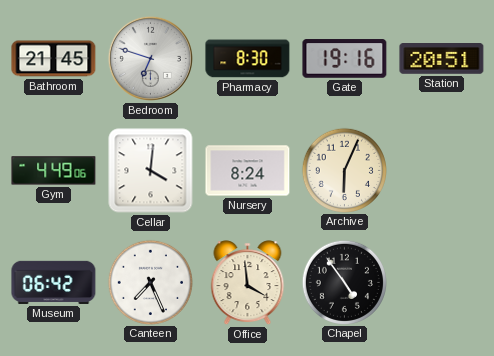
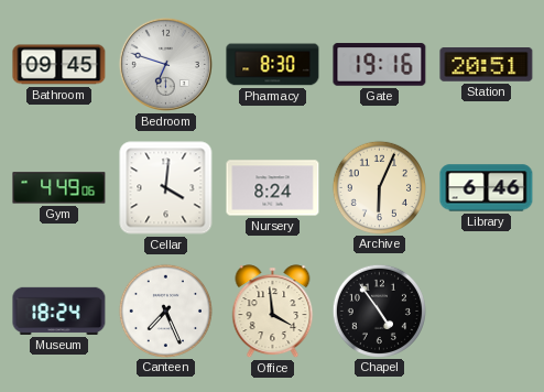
Bathroom: 21:45 -> 09:45 (59, 65)
Library: none -> 6:46 (487, 188)
Museum: 06:42 -> 18:24 (59, 311)
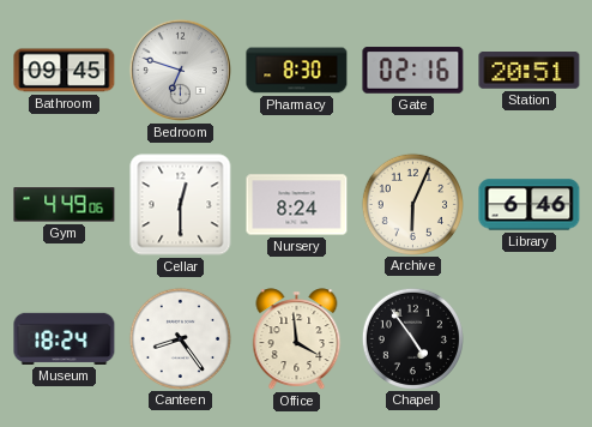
Gate: 19:16 -> 02:16 (413, 71)
Cellar: 4:01 -> 12:30 (181, 205)
Canteen: 7:26 -> 8:24 (180, 338)
